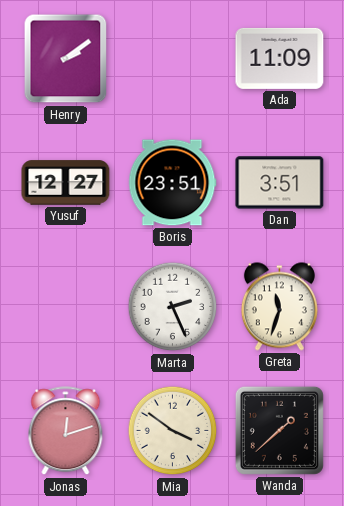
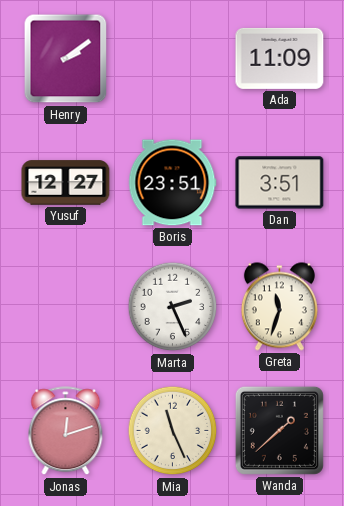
Mia: 3:51 -> 11:26 (173, 431)
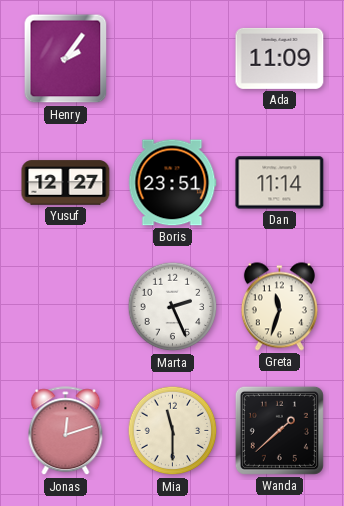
Henry: 2:09 -> 2:06 (66, 59)
Dan: 3:51 -> 11:14 (280, 183)
Mia: 11:26 -> 11:30 (173, 431)
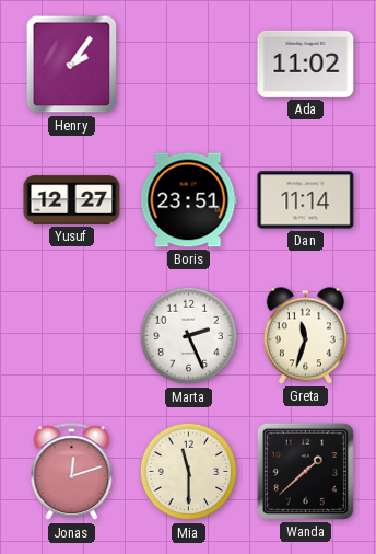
Ada: 11:09 -> 11:02 (306, 64)
